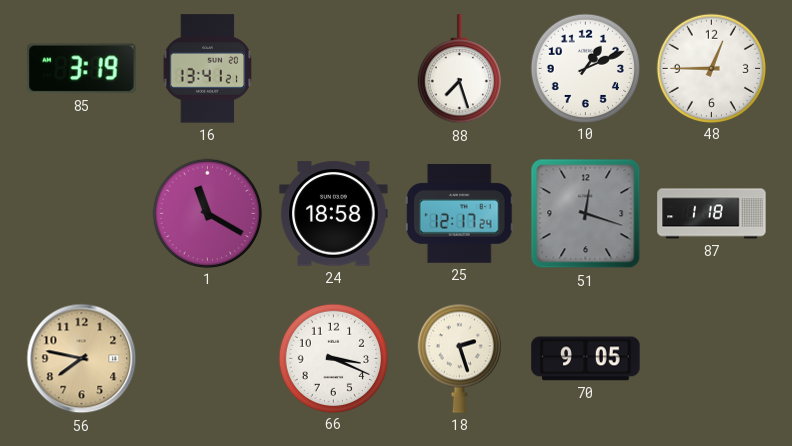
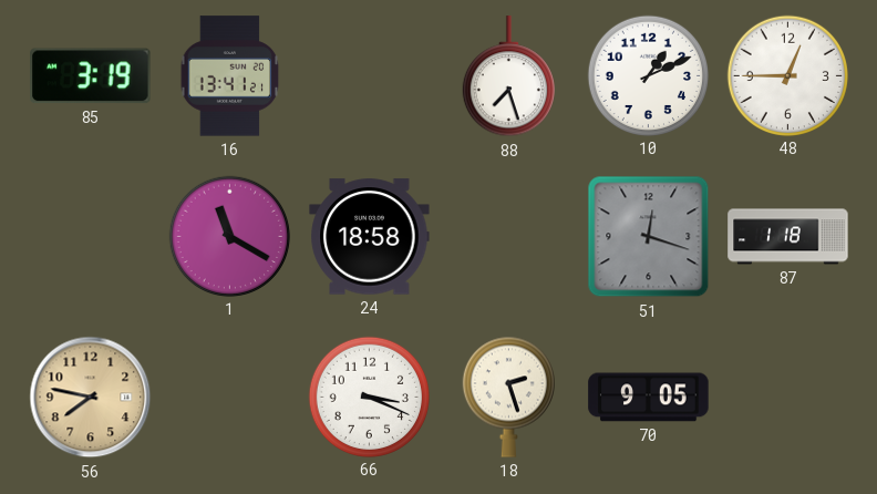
25: 12:17 -> none (459, 213)
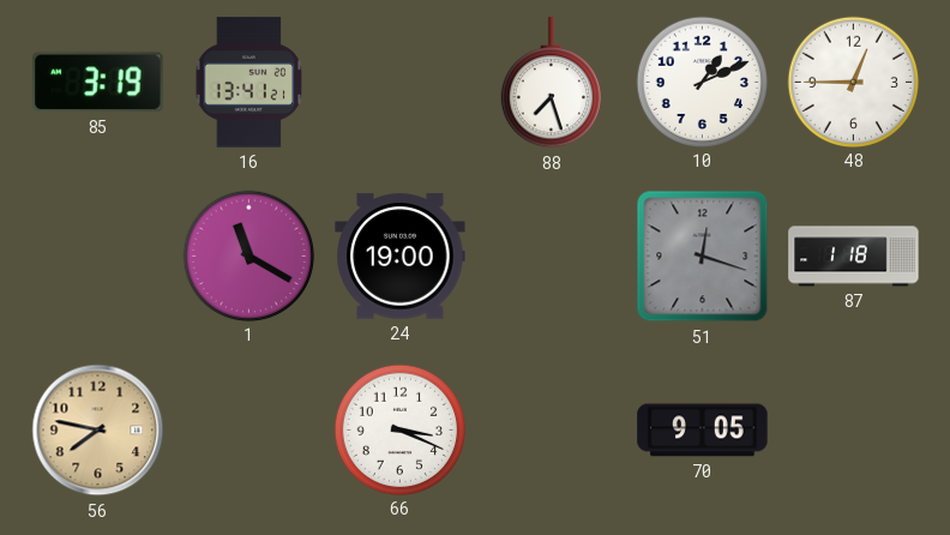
24: 18:58 -> 19:00 (401, 257)
18: 2:27 -> none (508, 397)
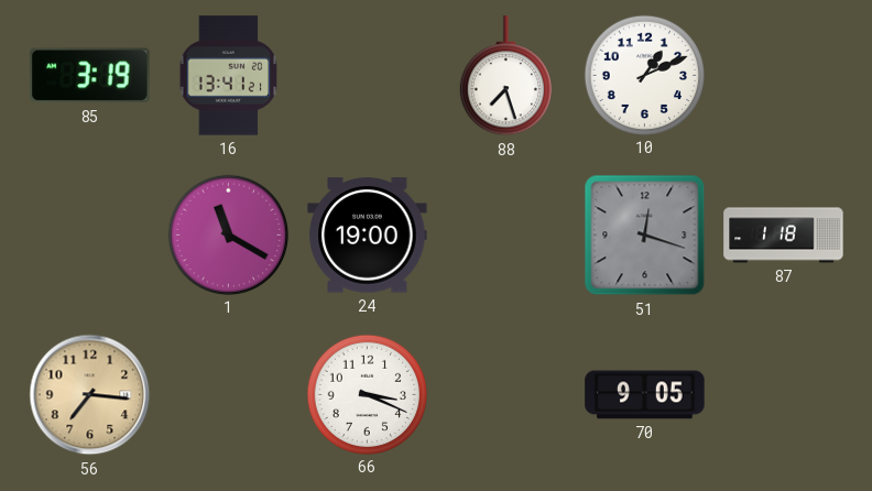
48: 12:45 -> none (853, 82)
56: 7:47 -> 7:16 (90, 395)
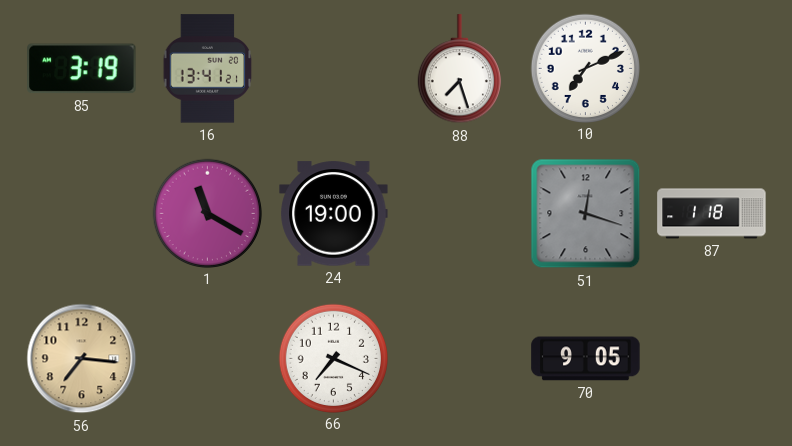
10: 1:11 -> 7:11 (585, 68)
66: 3:19 -> 7:19 (333, 358)
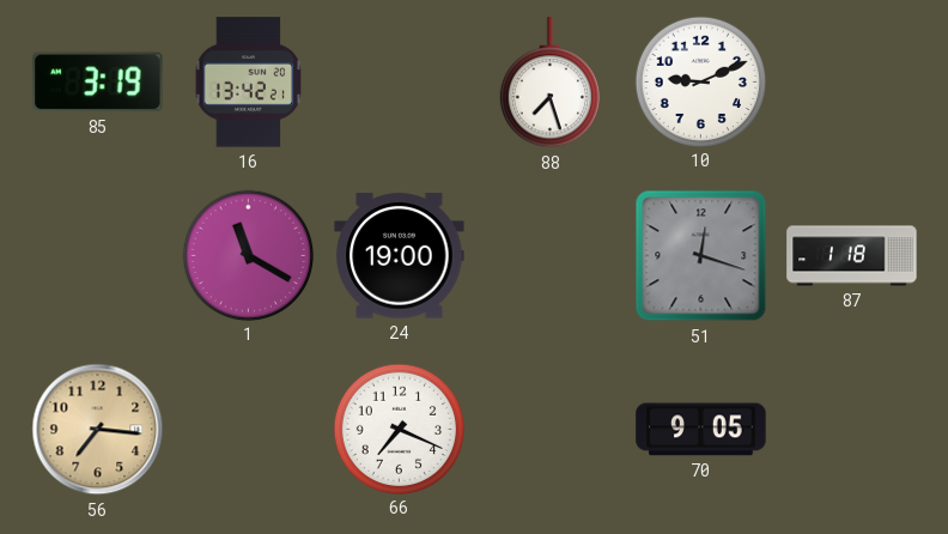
16: 13:41 -> 13:42 (249, 83)
10: 7:11 -> 9:11 (700, 81)
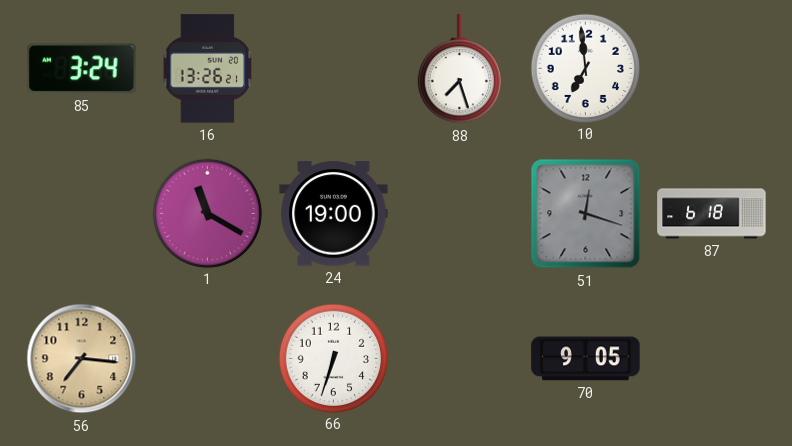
85: 3:19 -> 3:24 (82, 69)
16: 13:42 -> 13:26 (208, 69)
10: 9:11 -> 6:59 (585, 68)
87: 1:18 -> 6:18 (712, 214)
66: 7:19 -> 6:33 (333, 358)
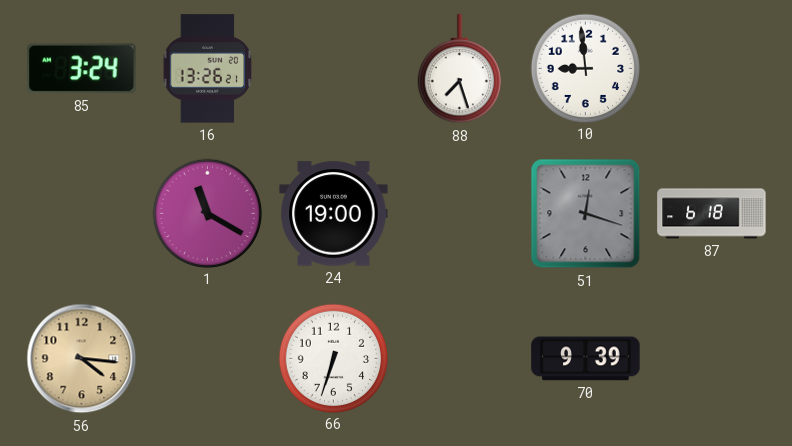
10: 6:59 -> 8:59 (585, 68)
56: 7:16 -> 4:16 (82, 359)
70: 9:05 -> 9:39 (586, 359)
